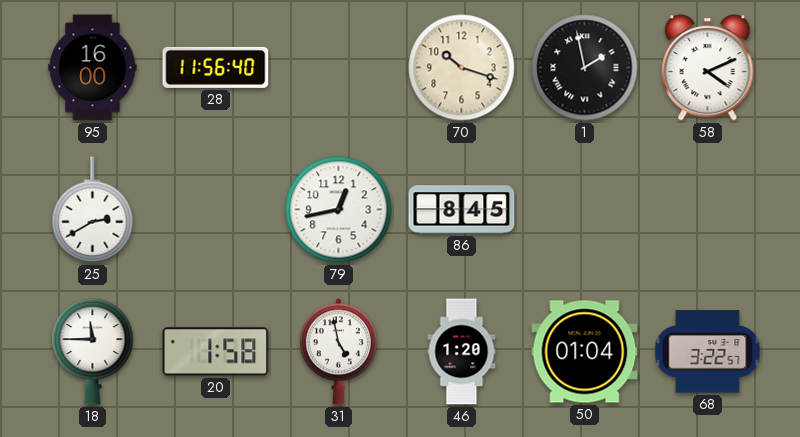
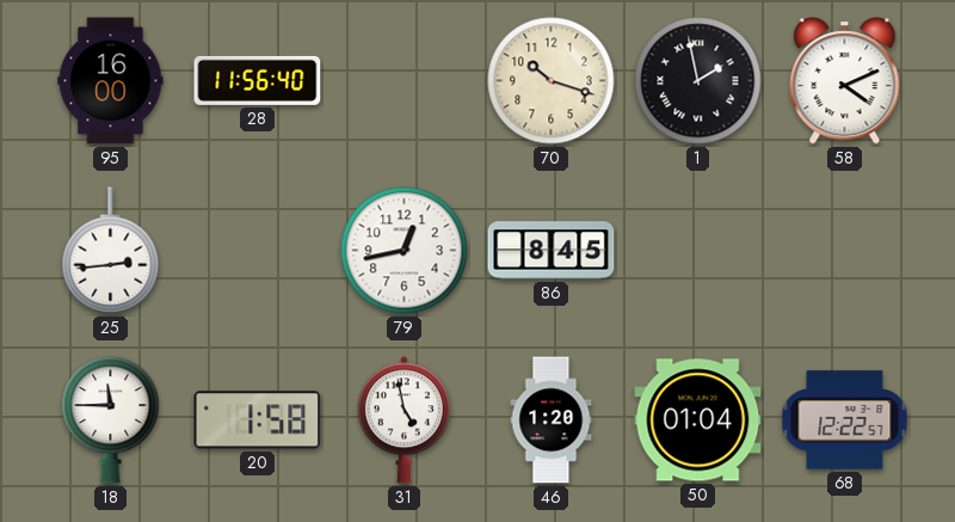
25: 2:40 -> 2:44 (111, 251)
68: 3:22 -> 12:22 (845, 420)
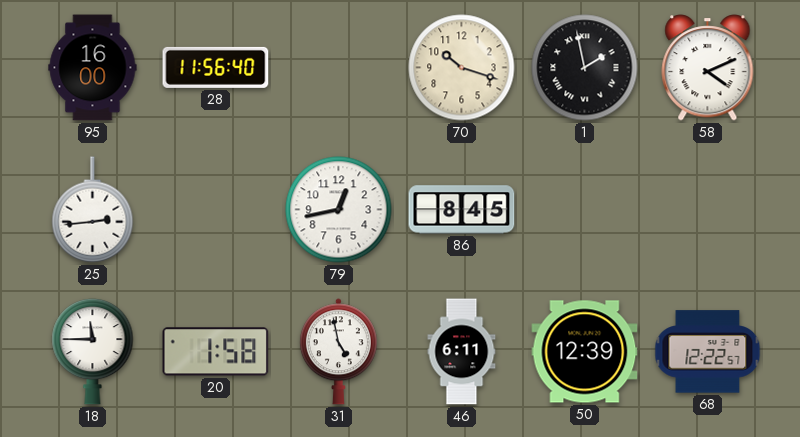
46: 1:20 -> 6:11 (462, 352)
50: 01:04 -> 12:39 (585, 352)
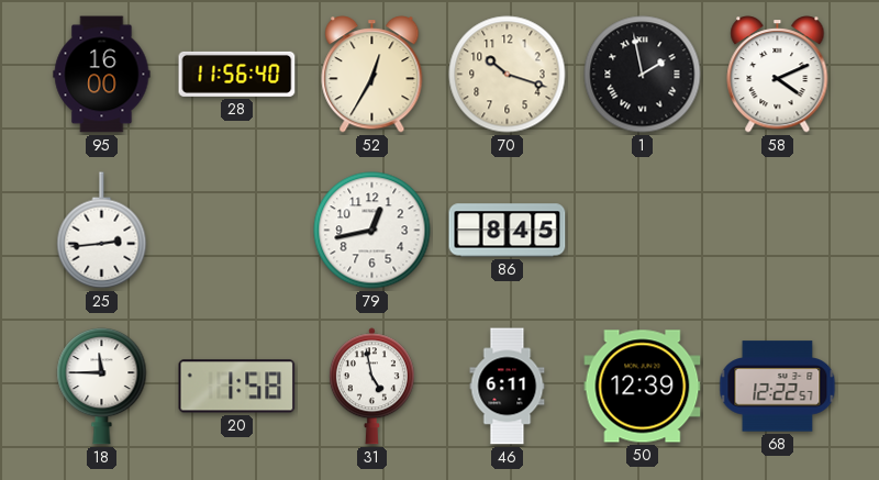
52: none -> 12:35 (372, 75)
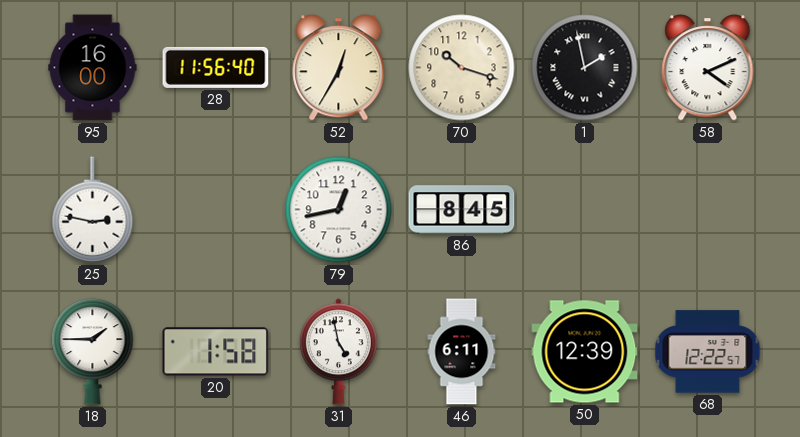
25: 2:44 -> 2:47 (93, 210)
18: 11:45 -> 1:45 (93, 351)
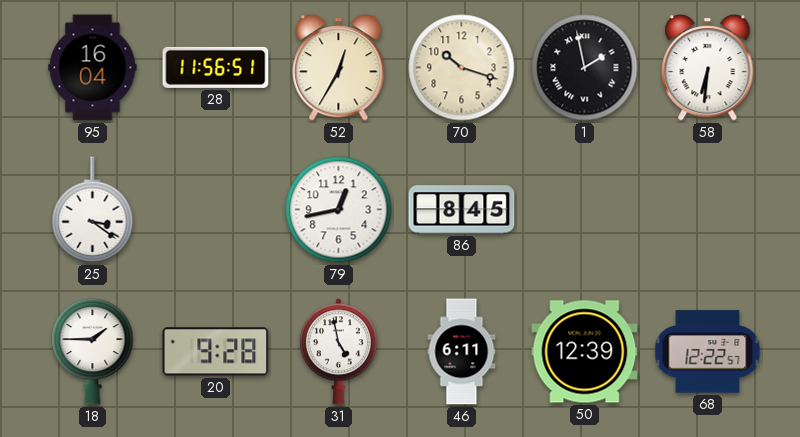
95: 16:00 -> 16:04 (93, 68)
28: 11:56:40 -> 11:56:51 (216, 67)
58: 4:11 -> 6:31 (708, 68)
25: 2:47 -> 3:21 (93, 210)
20: 1:58 -> 9:28 (216, 352)
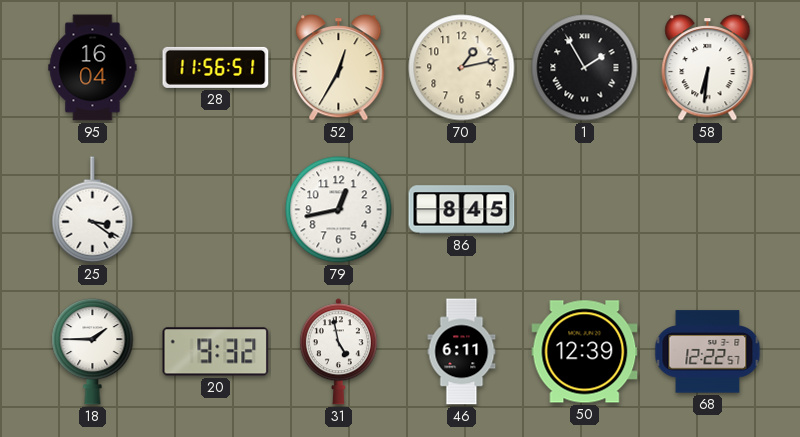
70: 10:18 -> 1:13 (462, 68)
1: 1:58 -> 1:55 (585, 68)
20: 9:28 -> 9:32 (216, 352)
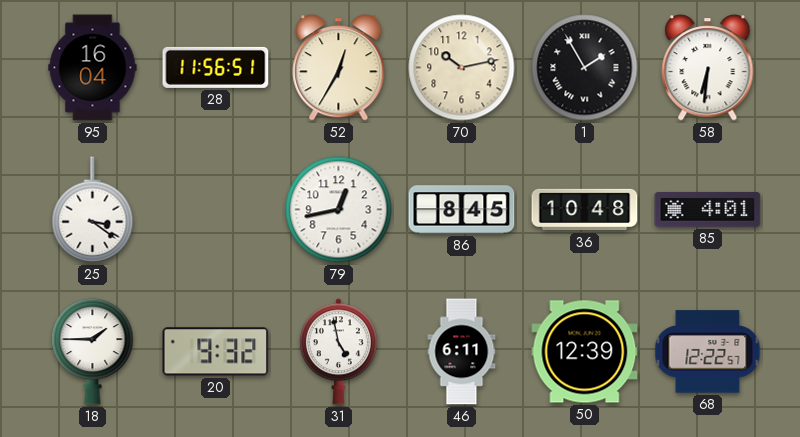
70: 1:13 -> 10:13 (462, 68)
36: none -> 10:48 (585, 210)
85: none -> 4:01 (708, 209)
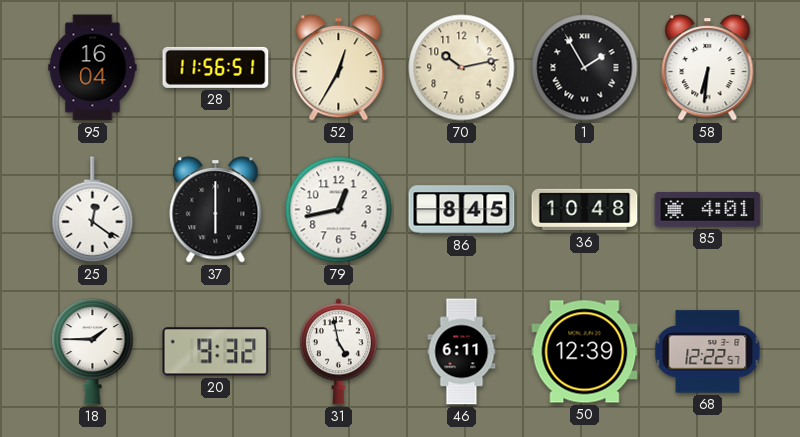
25: 3:21 -> 12:21 (93, 210)
37: none -> 6:00 (216, 210)
